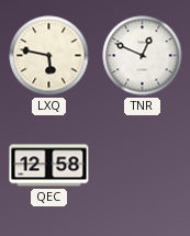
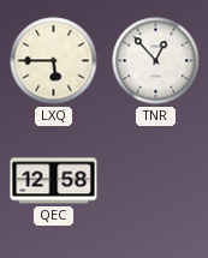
LXQ: 5:47 -> 5:45 (54, 61)
TNR: 12:49 -> 12:53 (156, 61)
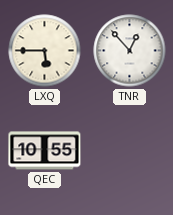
QEC: 12:58 -> 10:55 (45, 151)
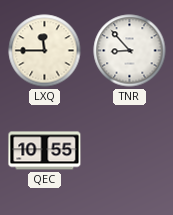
LXQ: 5:45 -> 11:45 (45, 51)
TNR: 12:53 -> 8:53 (130, 51)
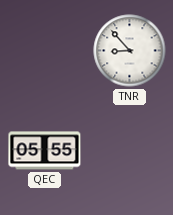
LXQ: 11:45 -> none (45, 51)
QEC: 10:55 -> 05:55 (45, 151)
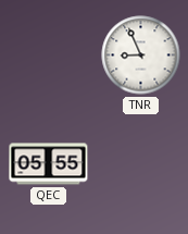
TNR: 8:53 -> 8:56 (141, 56)
